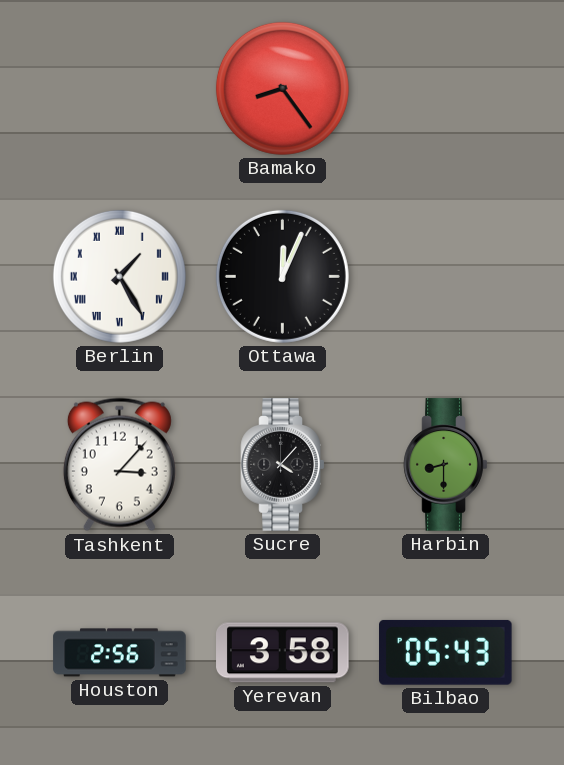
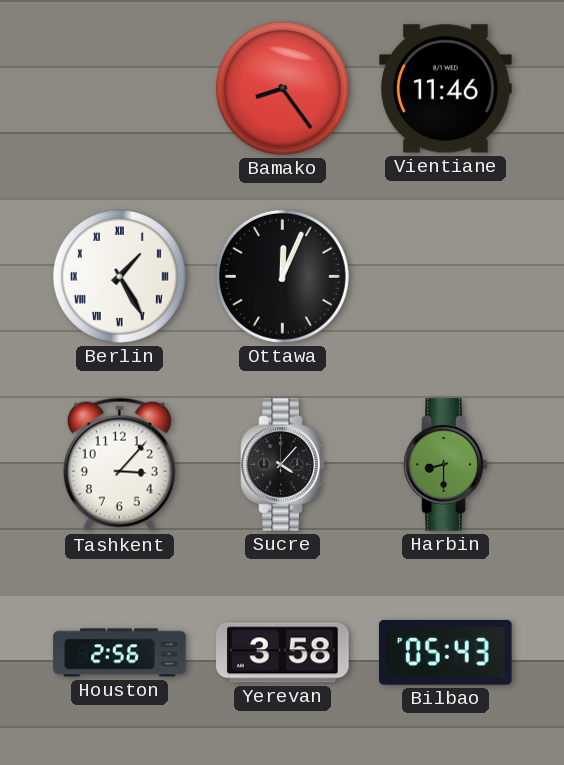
Vientiane: none -> 11:46 (446, 89)
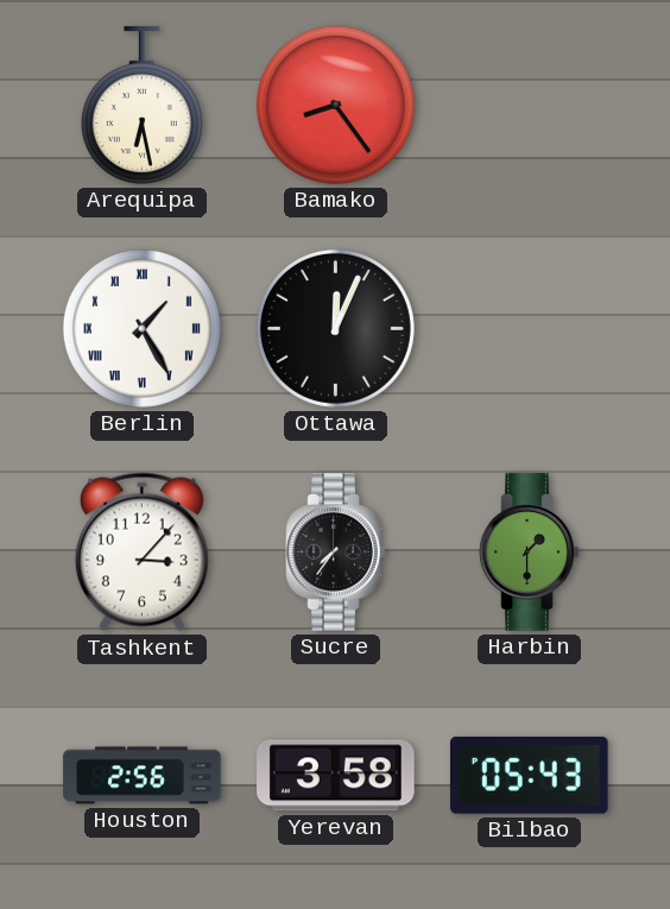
Arequipa: none -> 6:28 (141, 106)
Vientiane: 11:46 -> none (446, 89)
Sucre: 4:07 -> 7:36 (336, 553)
Harbin: 8:30 -> 1:30 (530, 553)
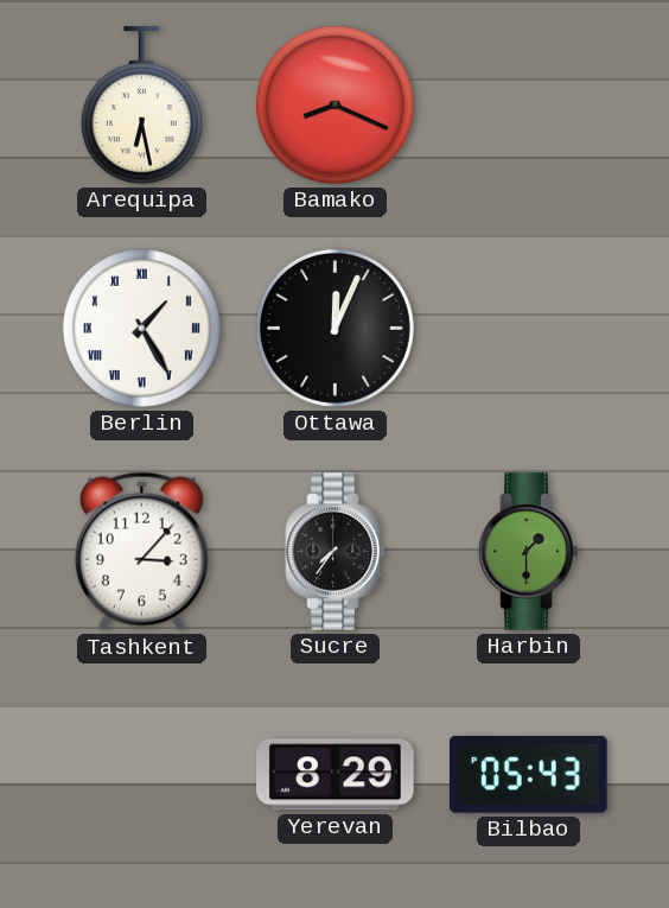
Bamako: 8:24 -> 8:19 (334, 104)
Houston: 2:56 -> none (143, 776)
Yerevan: 3:58 -> 8:29 (336, 775)
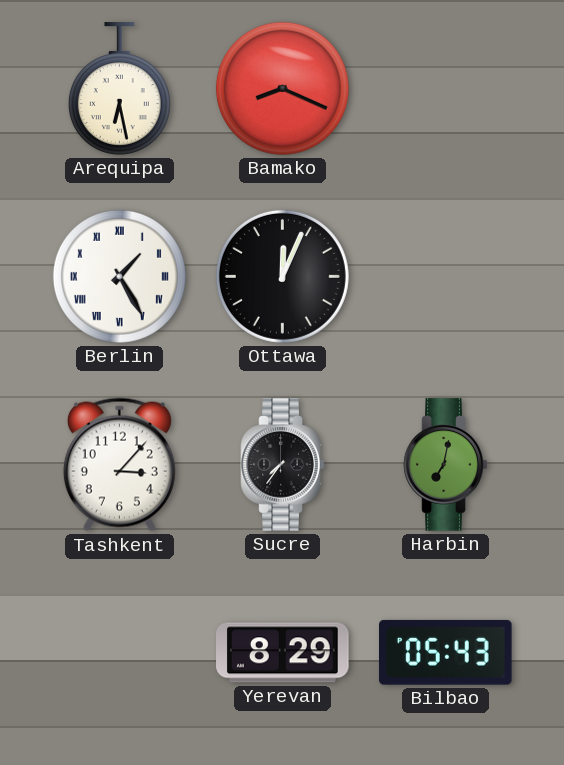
Harbin: 1:30 -> 7:02 (446, 465)
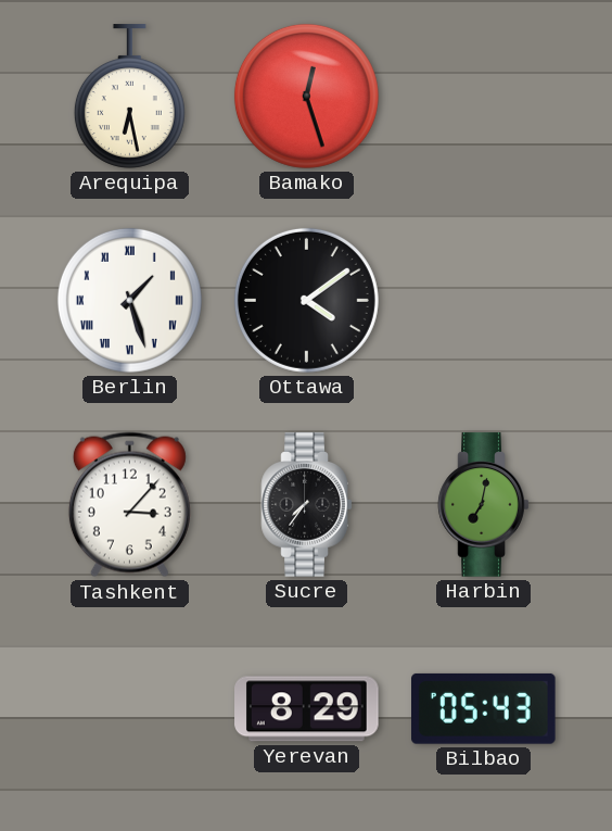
Bamako: 8:19 -> 12:27 (306, 96)
Berlin: 1:25 -> 1:27 (129, 300)
Ottawa: 12:04 -> 4:09 (306, 300)
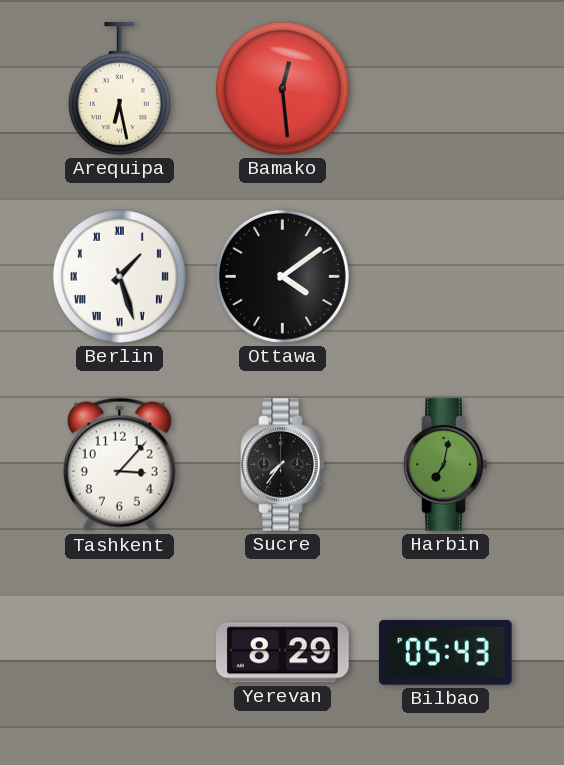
Bamako: 12:27 -> 12:29 (282, 88)
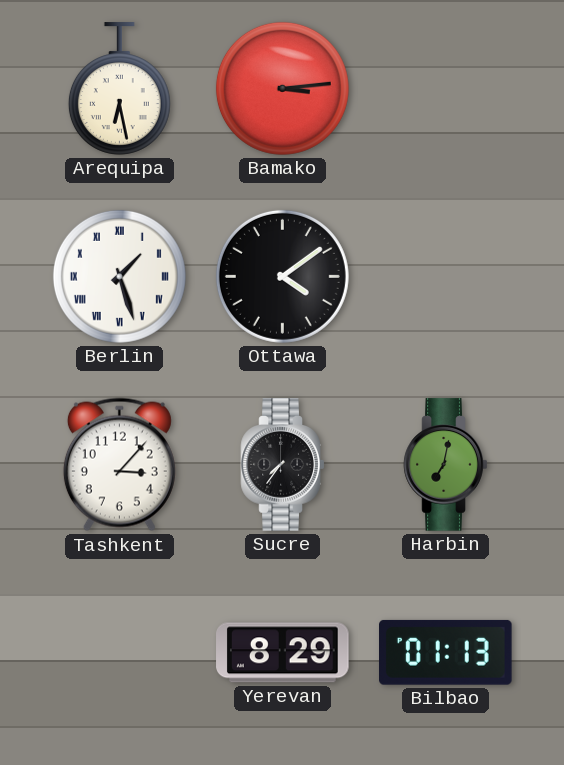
Bamako: 12:29 -> 3:14 (282, 88)
Bilbao: 05:43 -> 01:13 (446, 652)
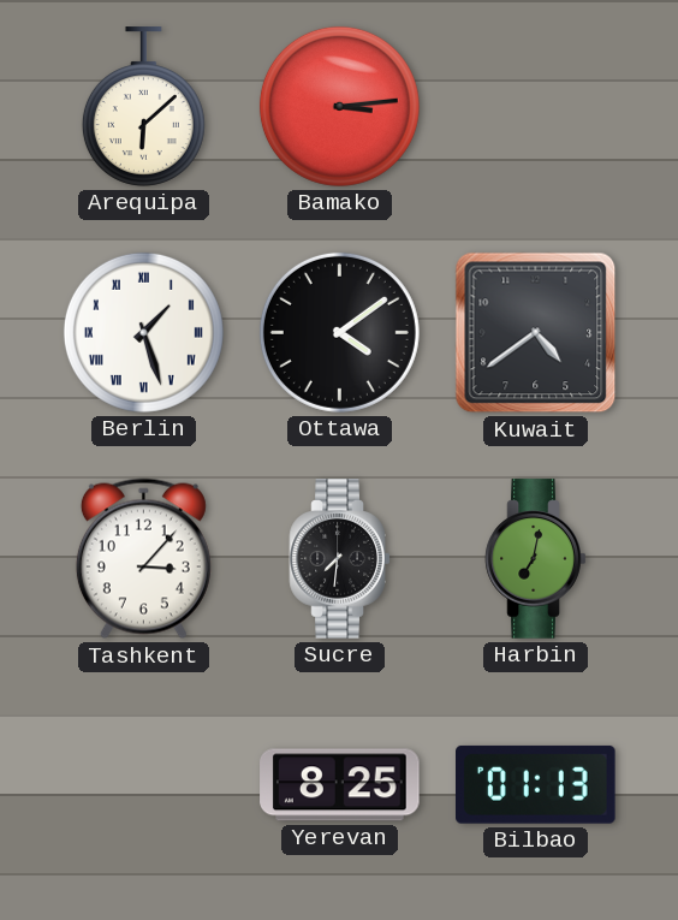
Arequipa: 6:28 -> 6:08 (143, 107)
Kuwait: none -> 4:39 (536, 333)
Sucre: 7:36 -> 7:31 (340, 559)
Yerevan: 8:29 -> 8:25 (340, 785)
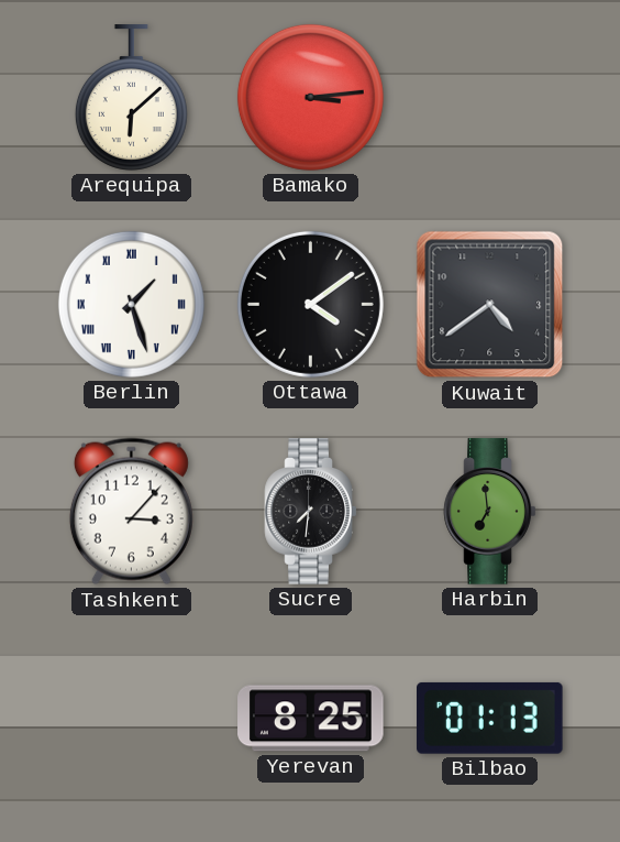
Harbin: 7:02 -> 6:59 (490, 512)
